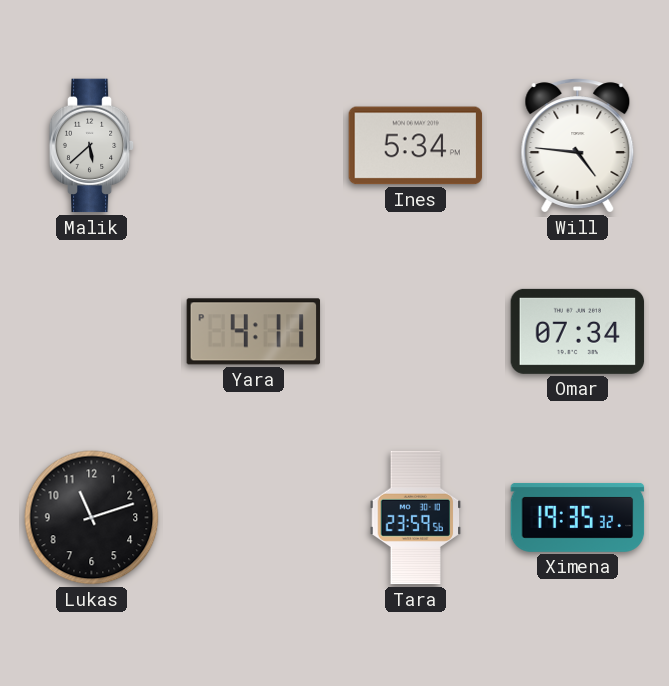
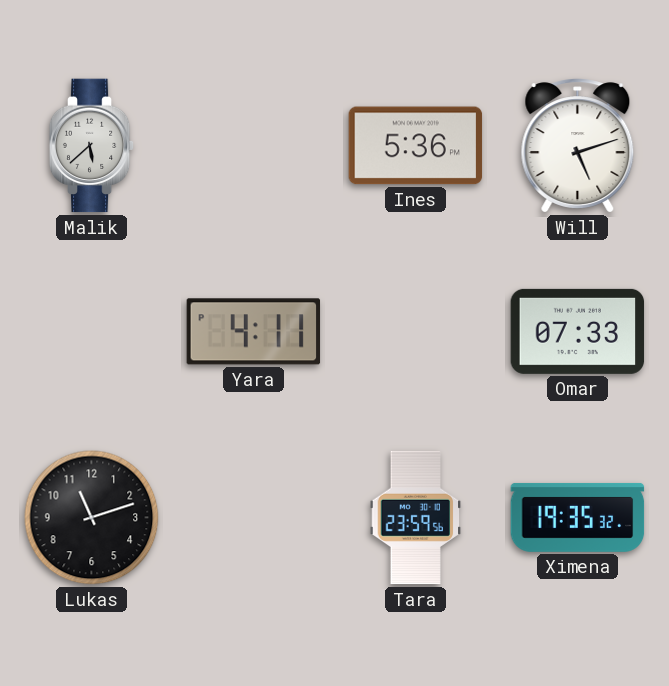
Ines: 5:34 -> 5:36 (416, 146)
Will: 4:46 -> 5:12 (578, 146)
Omar: 07:34 -> 07:33 (578, 331)
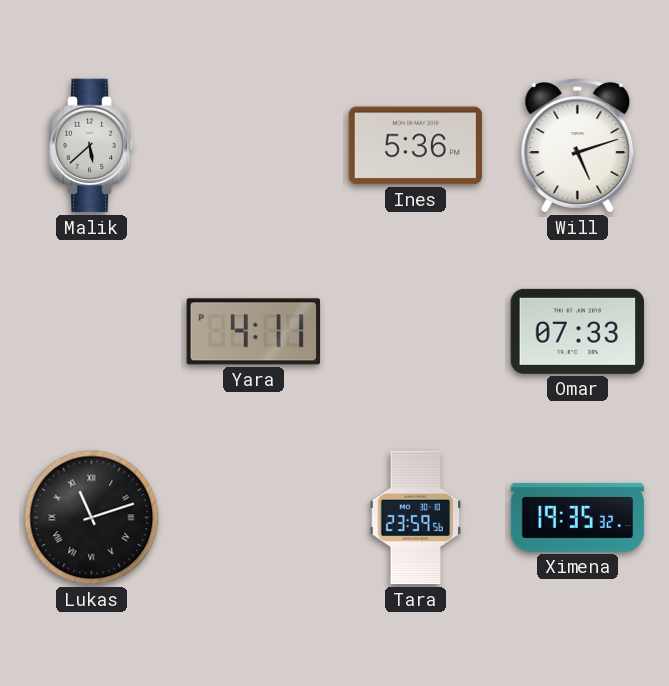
Lukas numerals: Arabic -> Roman (92, 518)
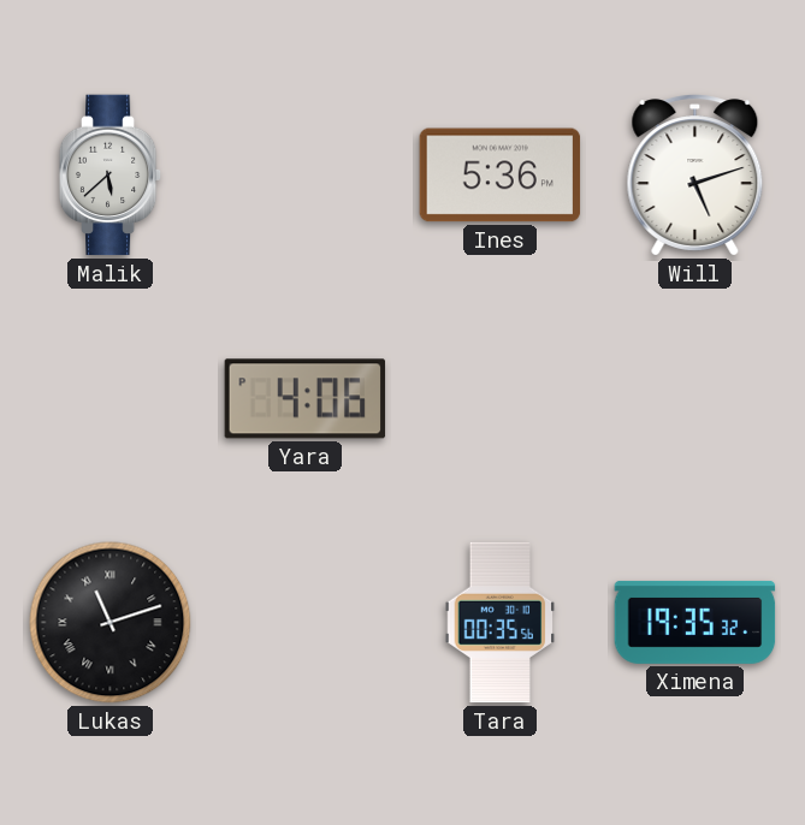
Yara: 4:11 -> 4:06 (306, 399)
Omar: 07:33 -> none (578, 331)
Tara: 23:59 -> 00:35 (501, 623)
